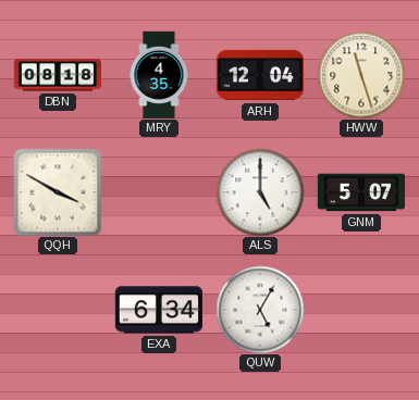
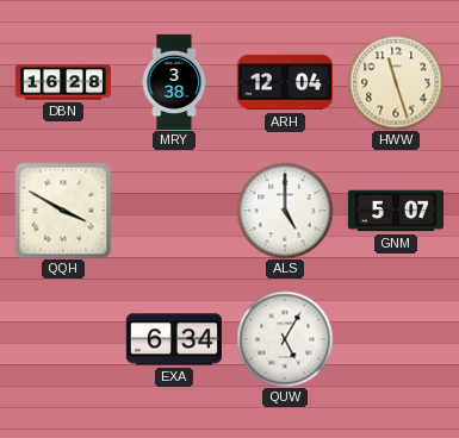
DBN: 08:18 -> 16:28 (63, 82)
MRY: 4:35 -> 3:38 (174, 82)
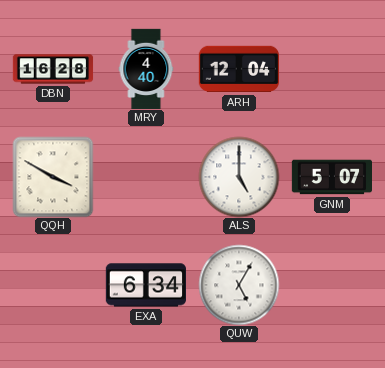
MRY: 3:38 -> 4:40 (146, 69)
HWW: 11:27 -> none (396, 82)
